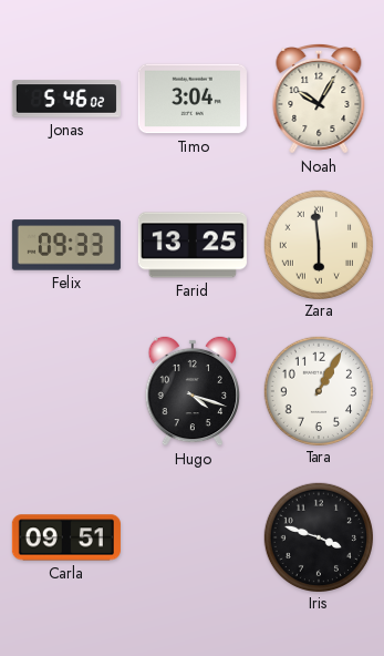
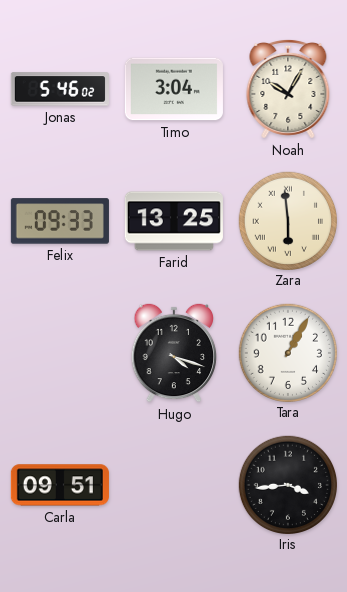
Iris: 3:48 -> 3:44 (287, 484)
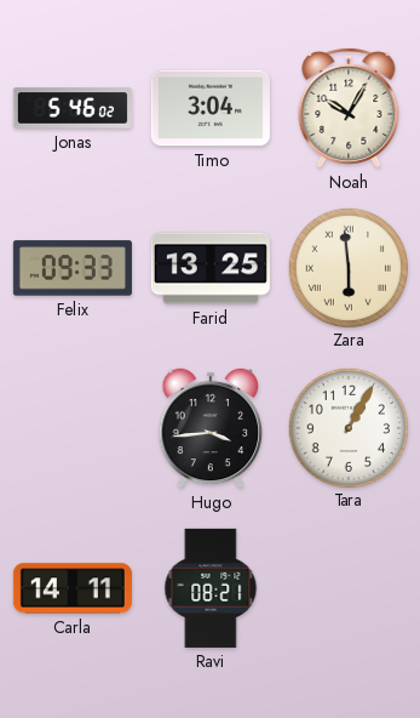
Hugo: 4:18 -> 3:44 (211, 428)
Carla: 09:51 -> 14:11 (73, 588)
Ravi: none -> 08:21 (211, 588)
Iris: 3:44 -> none (287, 484)
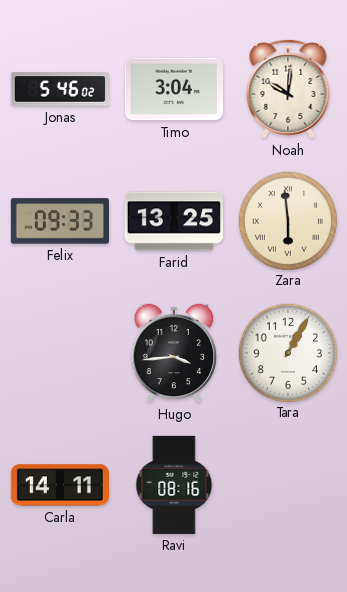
Noah: 10:05 -> 10:01 (288, 89)
Ravi: 08:21 -> 08:16 (174, 485)
